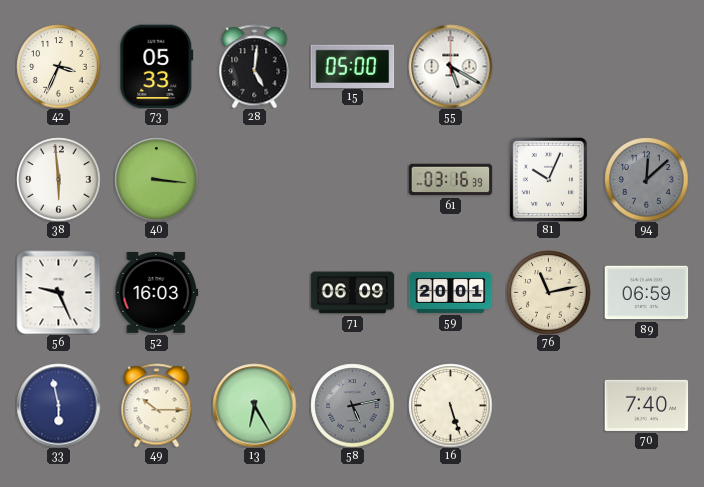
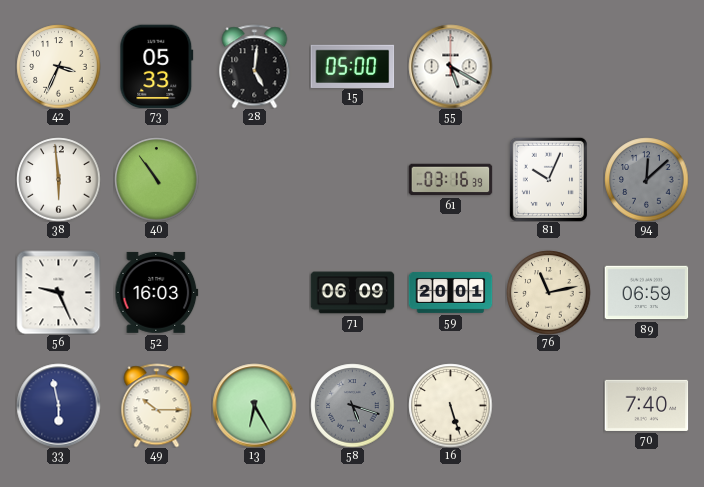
40: 3:16 -> 10:54 (156, 179)
58: 5:13 -> 5:18 (352, 405)
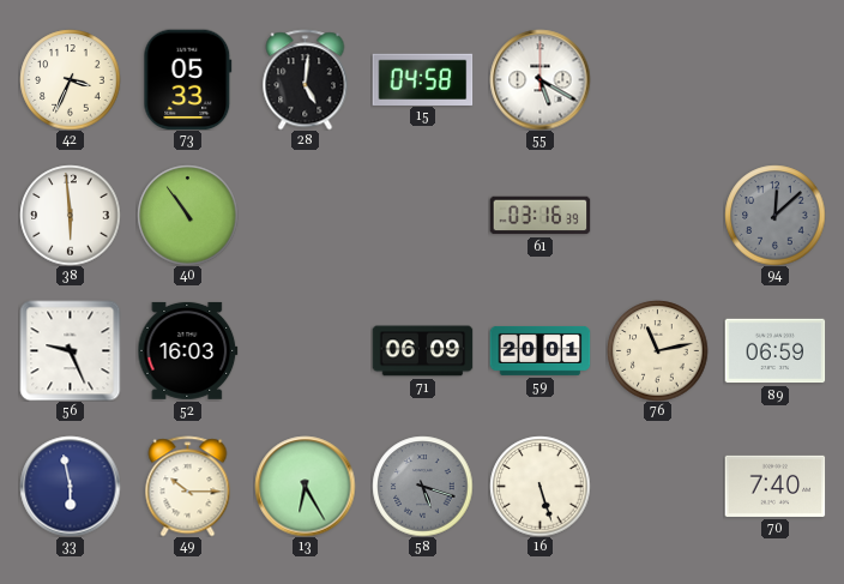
15: 05:00 -> 04:58 (422, 79)
81: 10:04 -> none (548, 179)
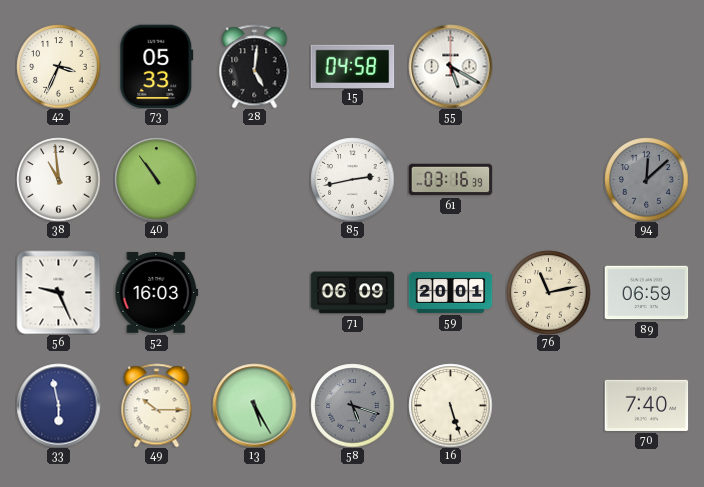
38: 5:59 -> 10:59 (58, 179)
85: none -> 2:43 (352, 179)
13: 6:25 -> 5:25 (254, 405)
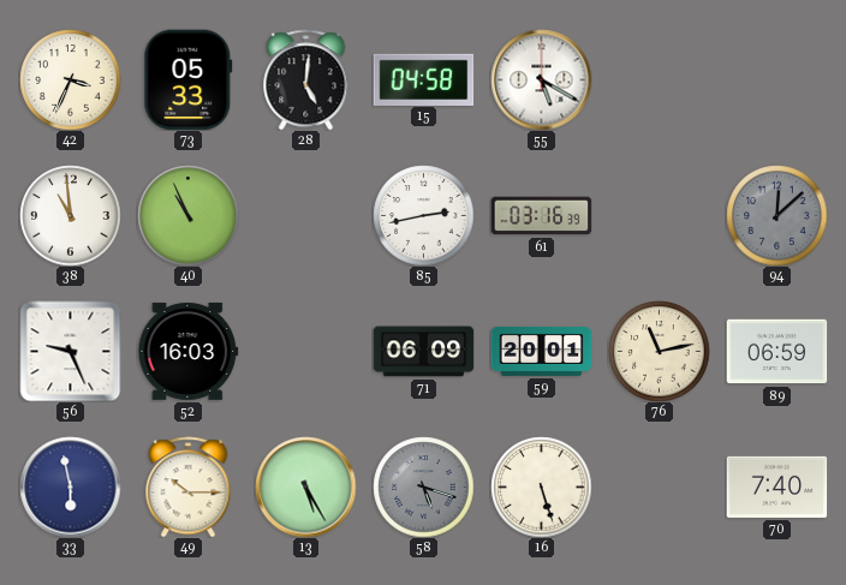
40: 10:54 -> 10:56 (187, 215)
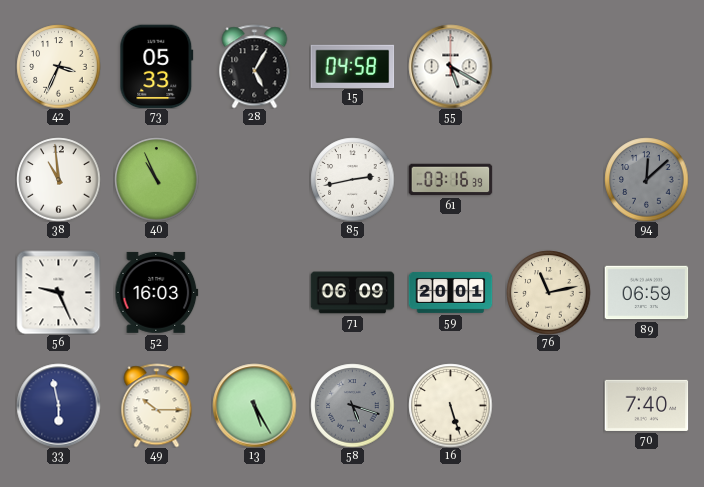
28: 5:01 -> 5:05 (255, 66)
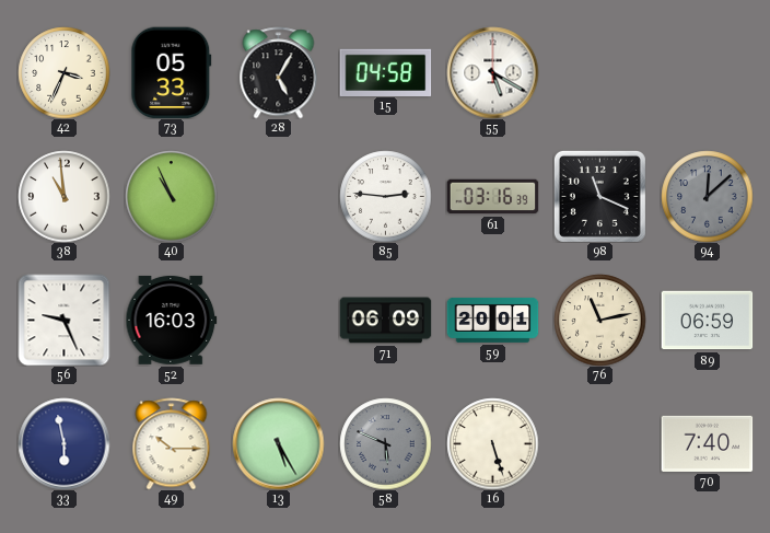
85: 2:43 -> 2:46 (385, 196)
98: none -> 11:19 (599, 196)
58: 5:18 -> 5:49 (385, 443)
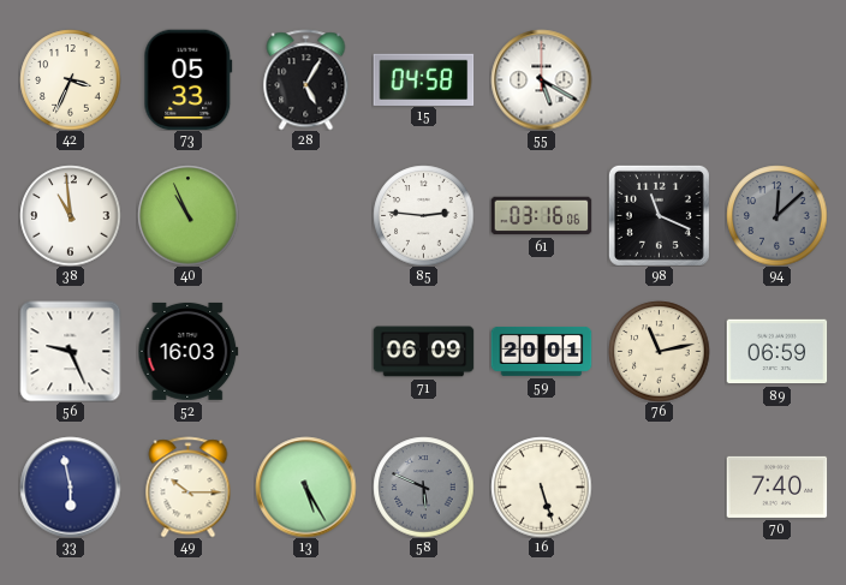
61: 03:16:39 -> 03:16:06 (541, 216)
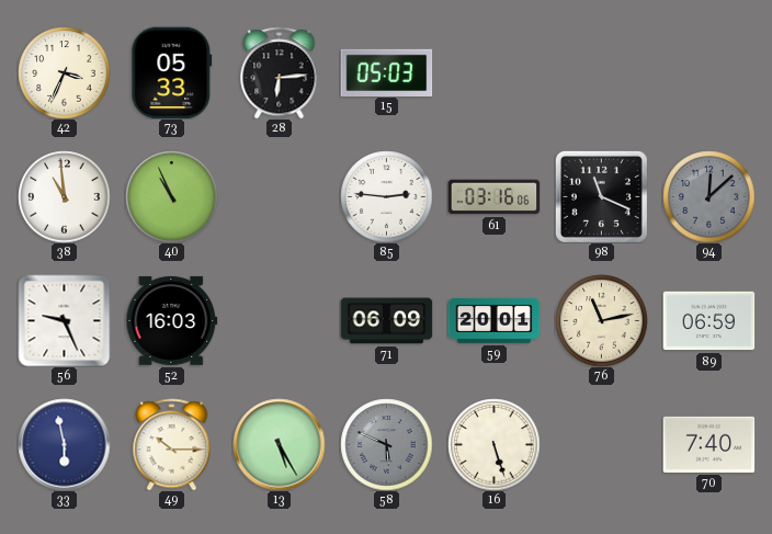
28: 5:05 -> 6:14 (280, 72)
15: 04:58 -> 05:03 (386, 72)
55: 5:20 -> none (541, 79)
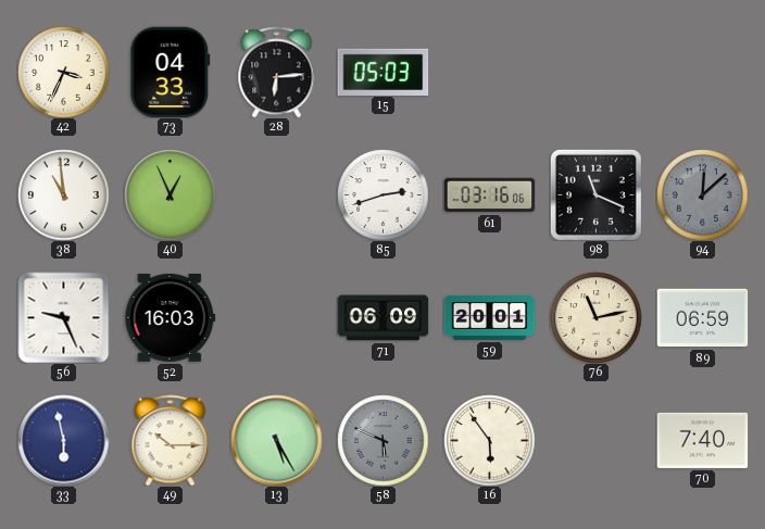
73: 05:33 -> 04:33 (171, 72)
40: 10:56 -> 12:56 (170, 194)
85: 2:46 -> 2:42 (382, 194)
16: 5:27 -> 5:54 (489, 440)
